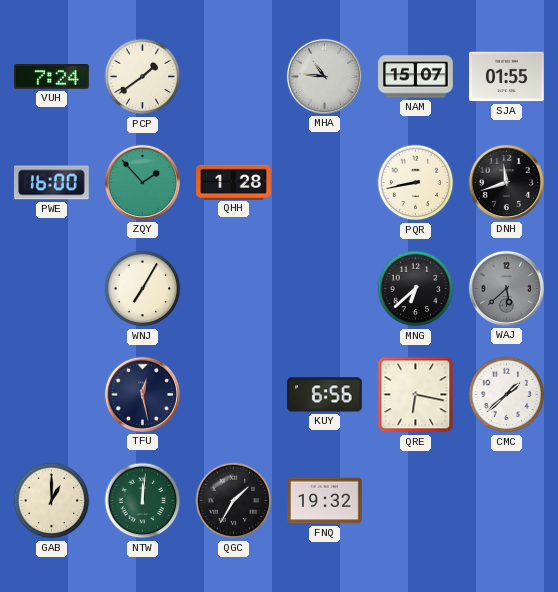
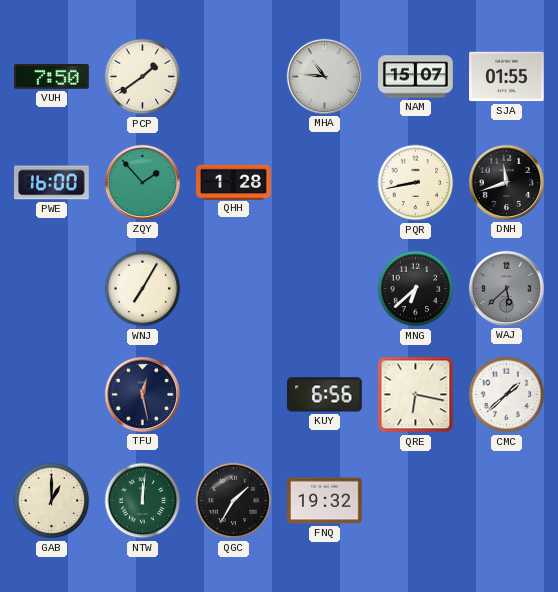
VUH: 7:24 -> 7:50 (52, 77)
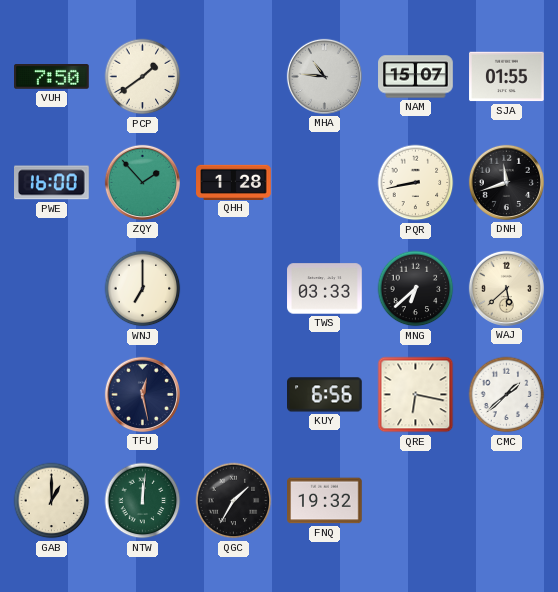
WNJ: 7:05 -> 7:00 (143, 289)
TWS: none -> 03:33 (325, 289)
WAJ dial: grey -> cream (506, 288)
